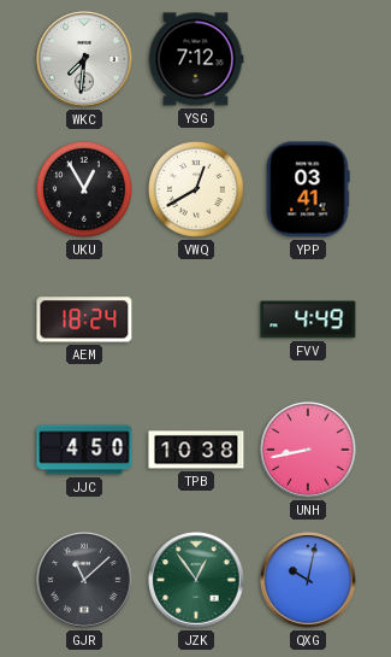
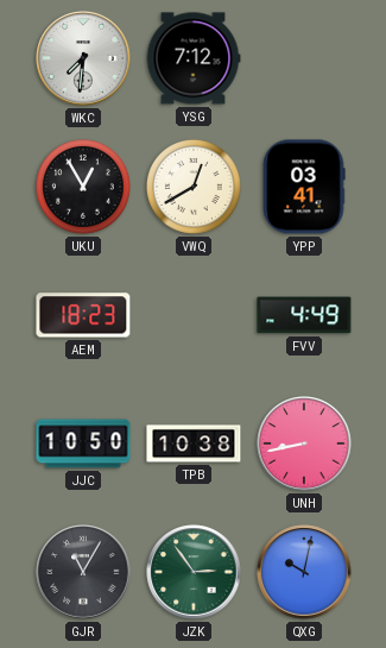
AEM: 18:24 -> 18:23 (83, 315)
JJC: 4:50 -> 10:50 (83, 443)
GJR: 11:08 -> 11:05 (83, 572)
JZK: 12:54 -> 2:54 (194, 572)
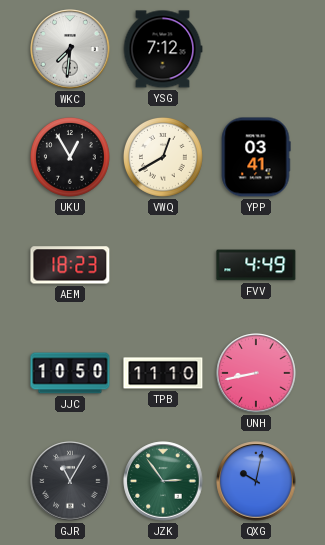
TPB: 10:38 -> 11:10 (163, 373)
